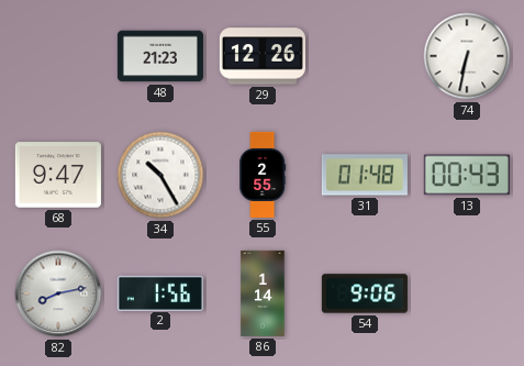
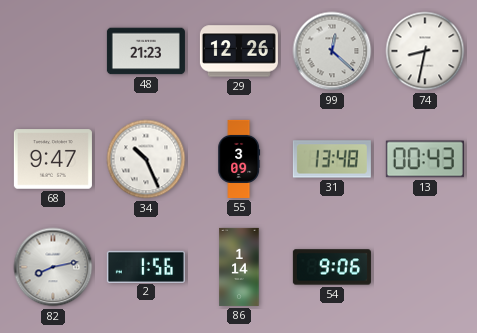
99: none -> 12:22 (332, 51)
74: 6:32 -> 8:32 (425, 51)
34: 10:25 -> 10:26 (146, 159)
55: 2:55 -> 3:09 (239, 159)
31: 01:48 -> 13:48 (332, 159)
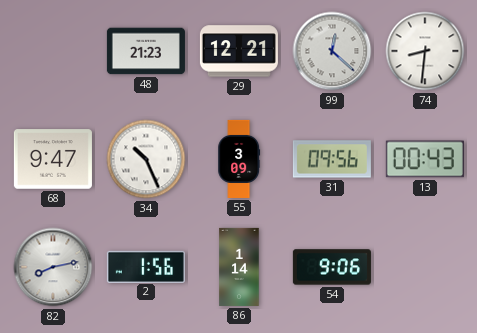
29: 12:26 -> 12:21 (239, 51)
74: 8:32 -> 8:31 (425, 51)
31: 13:48 -> 09:56 (332, 159)
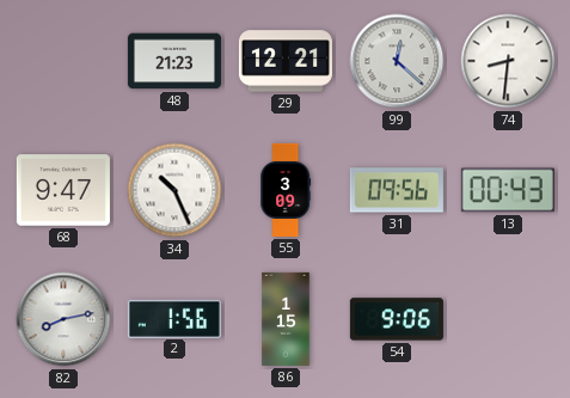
86: 1:14 -> 1:15 (286, 319)
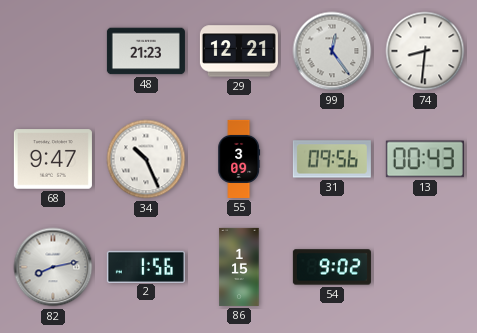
99: 12:22 -> 12:24 (332, 51)
54: 9:06 -> 9:02 (332, 267)
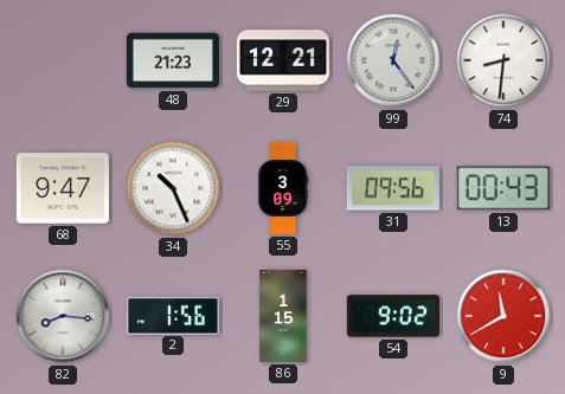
82: 8:13 -> 8:16 (63, 316)
9: none -> 11:40 (503, 316)
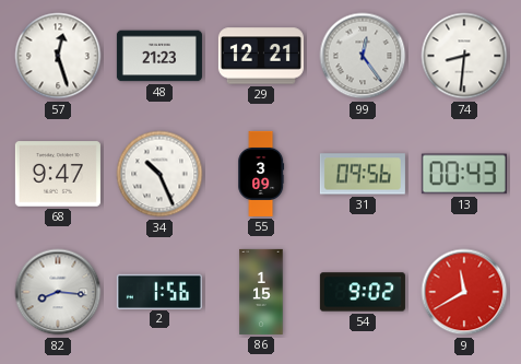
57: none -> 12:27 (58, 56)
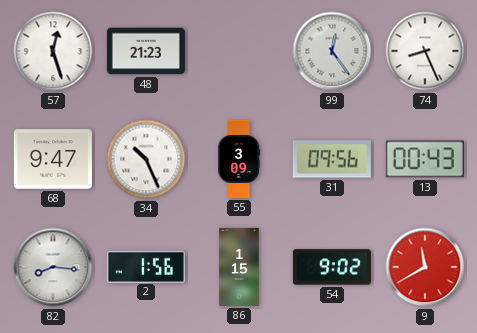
29: 12:21 -> none (261, 56)
74: 8:31 -> 8:26 (425, 51)
